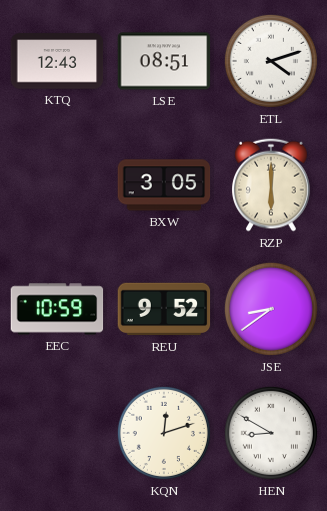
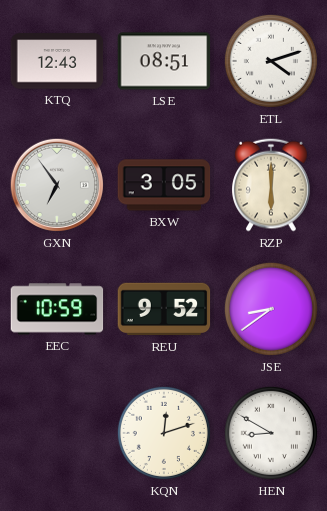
GXN: none -> 6:54 (57, 185)
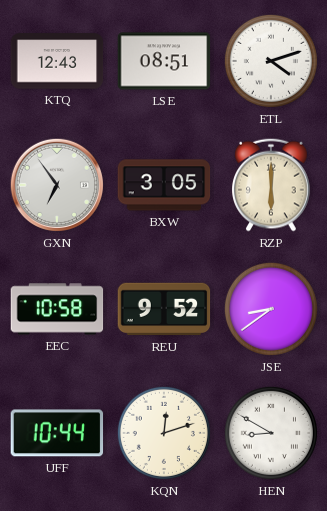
EEC: 10:59 -> 10:58 (57, 309)
UFF: none -> 10:44 (57, 433)
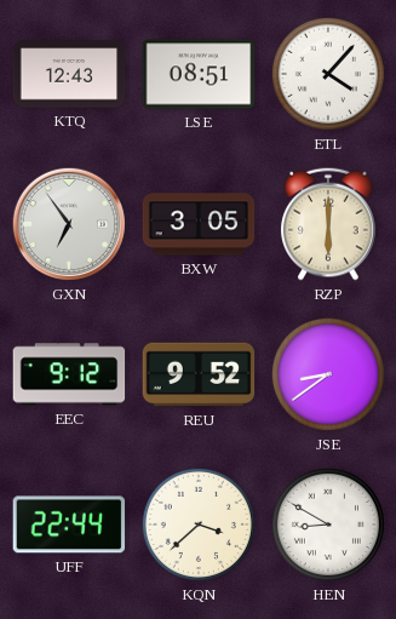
ETL: 4:12 -> 4:07 (328, 74)
EEC: 10:58 -> 9:12 (69, 374)
UFF: 10:44 -> 22:44 (69, 525)
KQN: 12:12 -> 3:38 (199, 525)
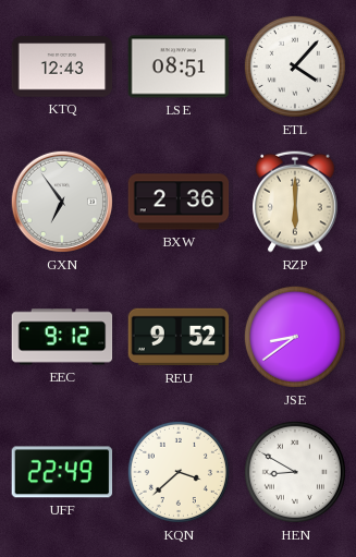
BXW: 3:05 -> 2:36 (179, 202)
UFF: 22:44 -> 22:49 (62, 472)
